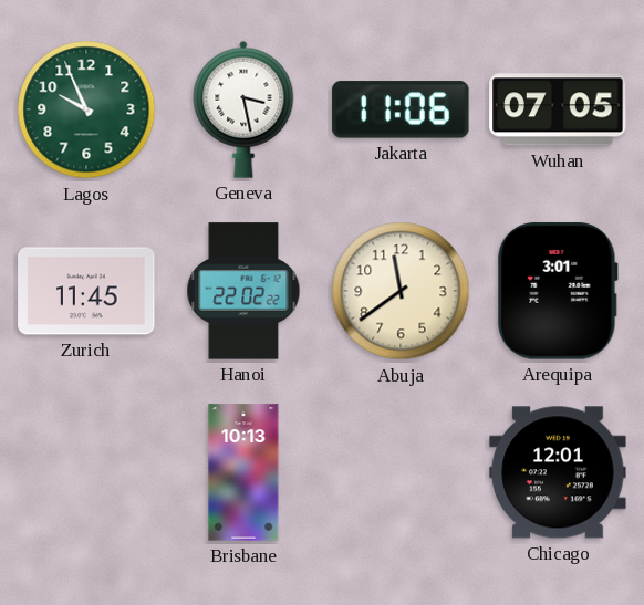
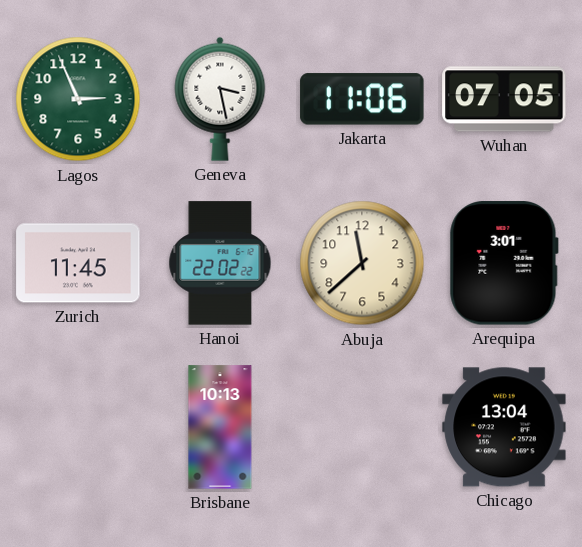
Lagos: 9:56 -> 2:56 (78, 99)
Abuja: 11:39 -> 11:38 (362, 263)
Chicago: 12:01 -> 13:04 (504, 427)
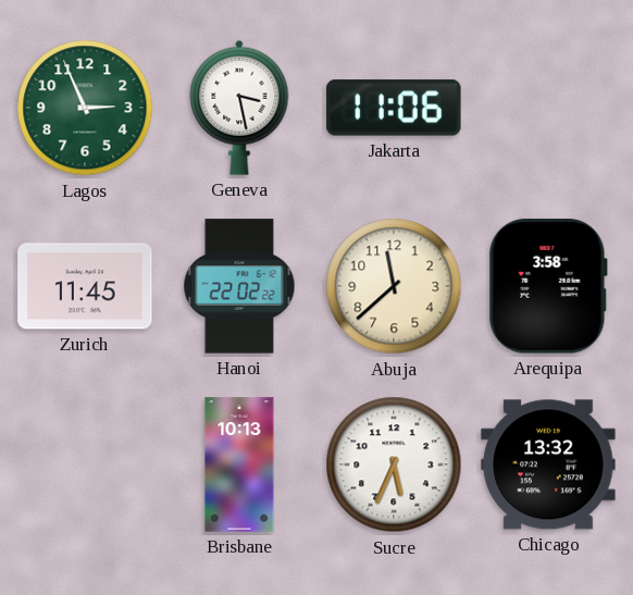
Wuhan: 07:05 -> none (504, 99)
Arequipa: 3:01 -> 3:58 (548, 286)
Sucre: none -> 5:34 (394, 464)
Chicago: 13:04 -> 13:32 (548, 464)
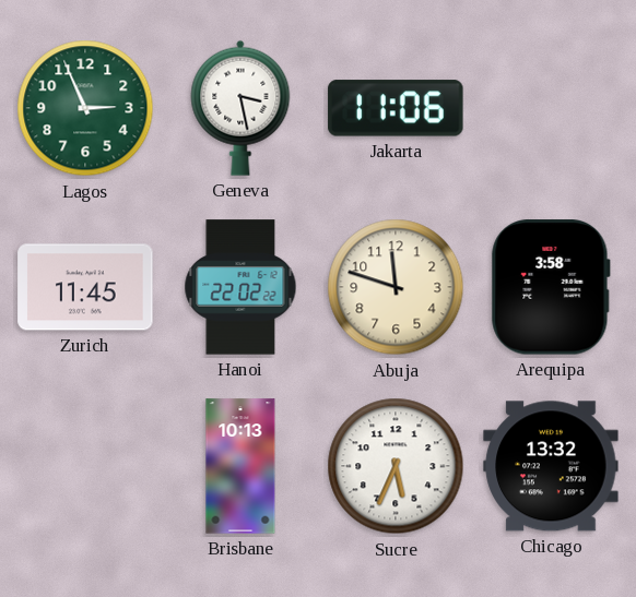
Abuja: 11:38 -> 11:48 (396, 287)
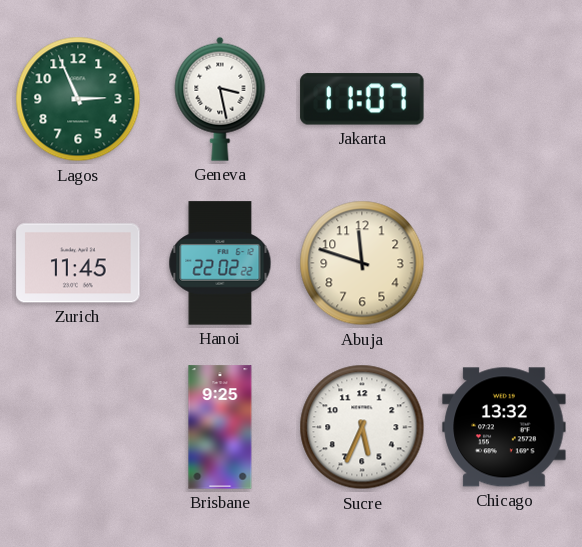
Jakarta: 11:06 -> 11:07 (362, 99)
Arequipa: 3:58 -> none (551, 287)
Brisbane: 10:13 -> 9:25 (220, 427)
